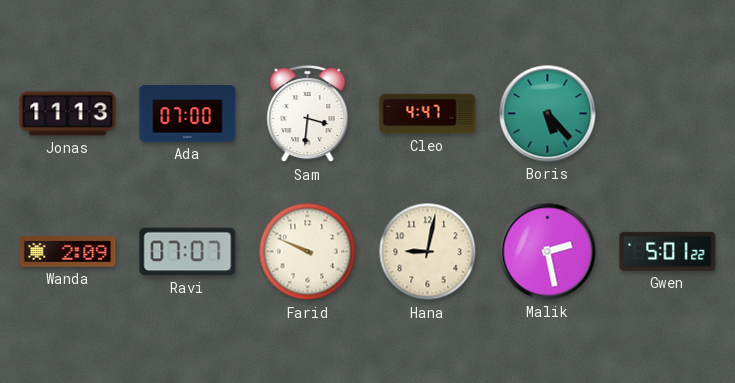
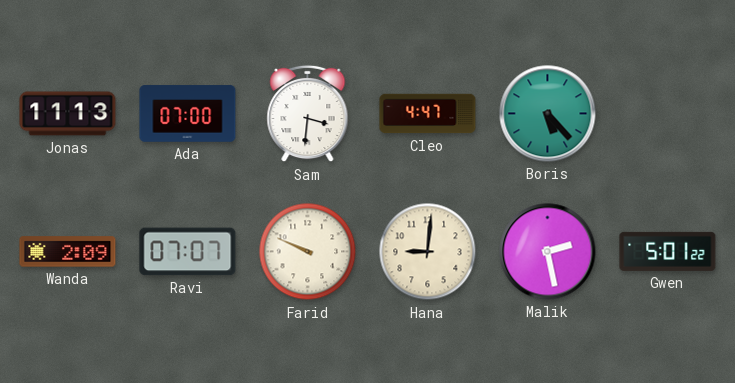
Hana: 9:02 -> 9:01 (428, 252)
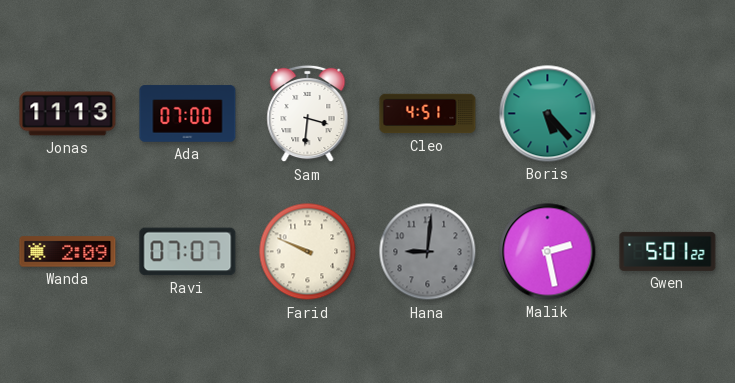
Cleo: 4:47 -> 4:51 (428, 114)
Hana dial: cream -> grey (428, 252)
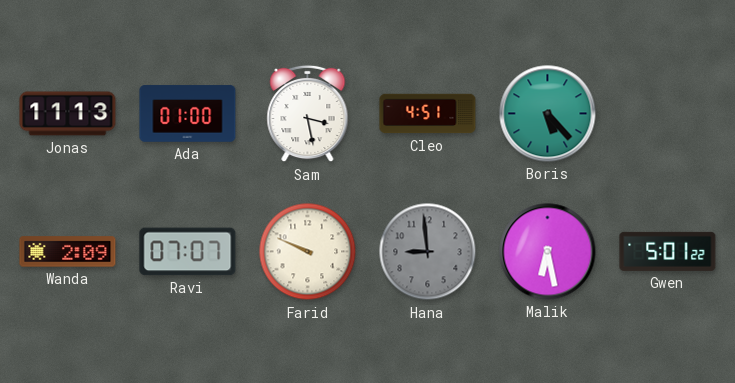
Ada: 07:00 -> 01:00 (188, 114)
Sam: 3:31 -> 3:28 (308, 114)
Hana: 9:01 -> 8:59 (428, 252)
Malik: 2:28 -> 6:28 (548, 252)
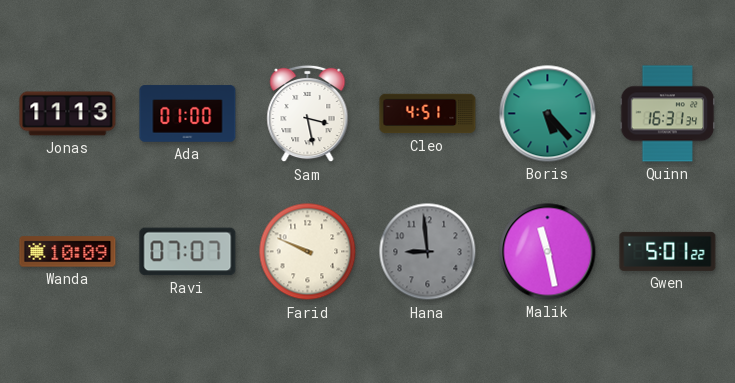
Quinn: none -> 16:31 (668, 114)
Wanda: 2:09 -> 10:09 (68, 252)
Malik: 6:28 -> 11:28 (548, 252)
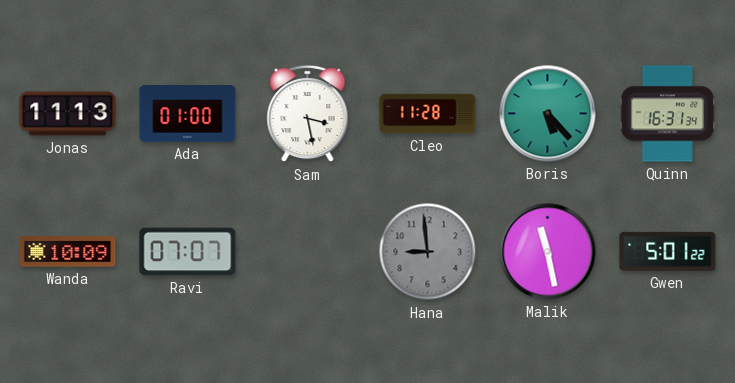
Cleo: 4:51 -> 11:28 (428, 114)
Farid: 9:49 -> none (308, 252)
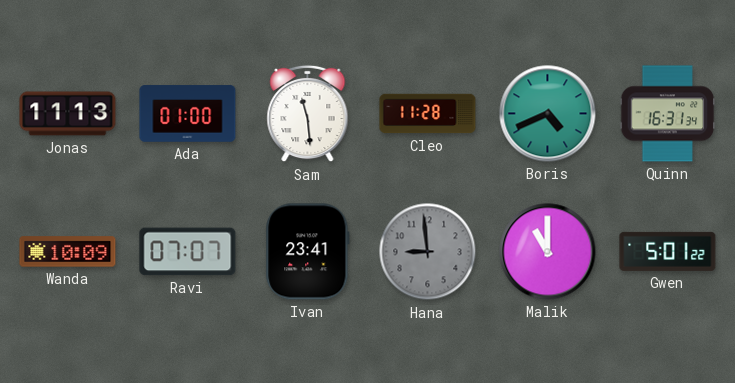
Sam: 3:28 -> 11:29 (308, 114)
Boris: 5:23 -> 4:41 (548, 114)
Ivan: none -> 23:41 (308, 252)
Malik: 11:28 -> 11:00 (548, 252)
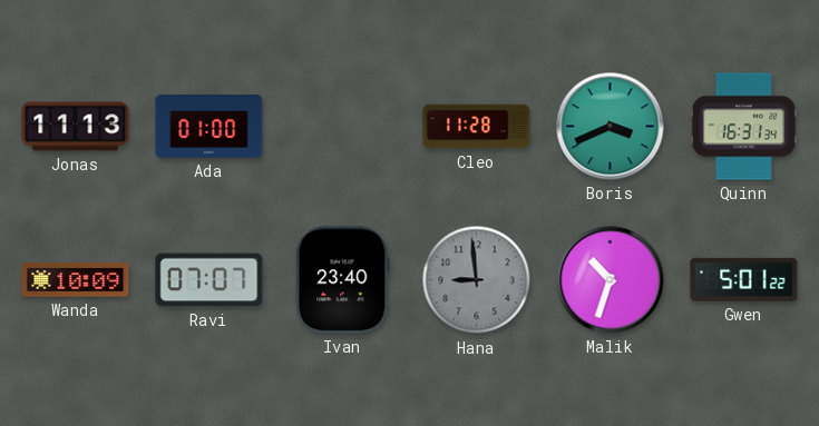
Sam: 11:29 -> none (308, 114)
Boris: 4:41 -> 3:41 (611, 127)
Ivan: 23:41 -> 23:40 (343, 280)
Malik: 11:00 -> 10:33 (611, 280)
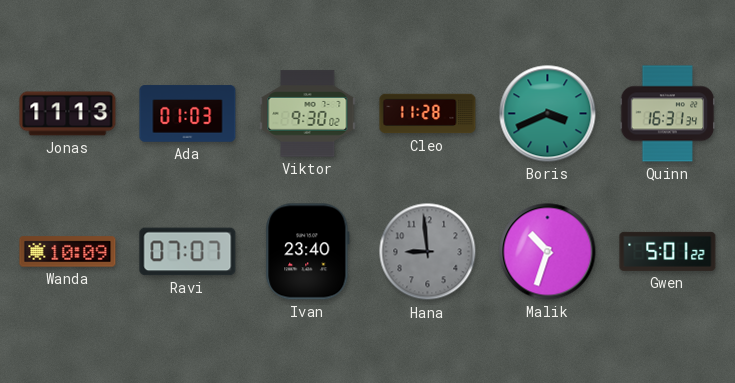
Ada: 01:00 -> 01:03 (188, 114)
Viktor: none -> 9:30 (308, 114)
